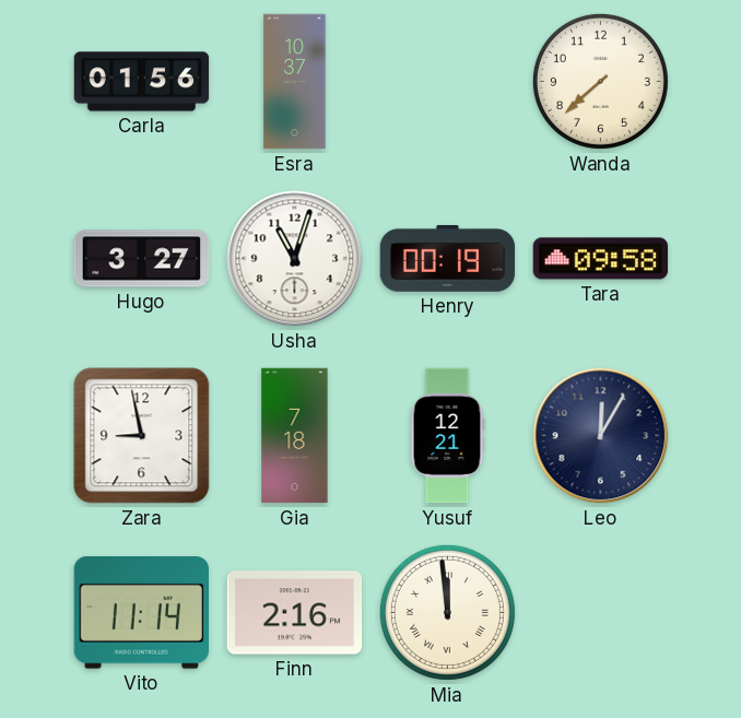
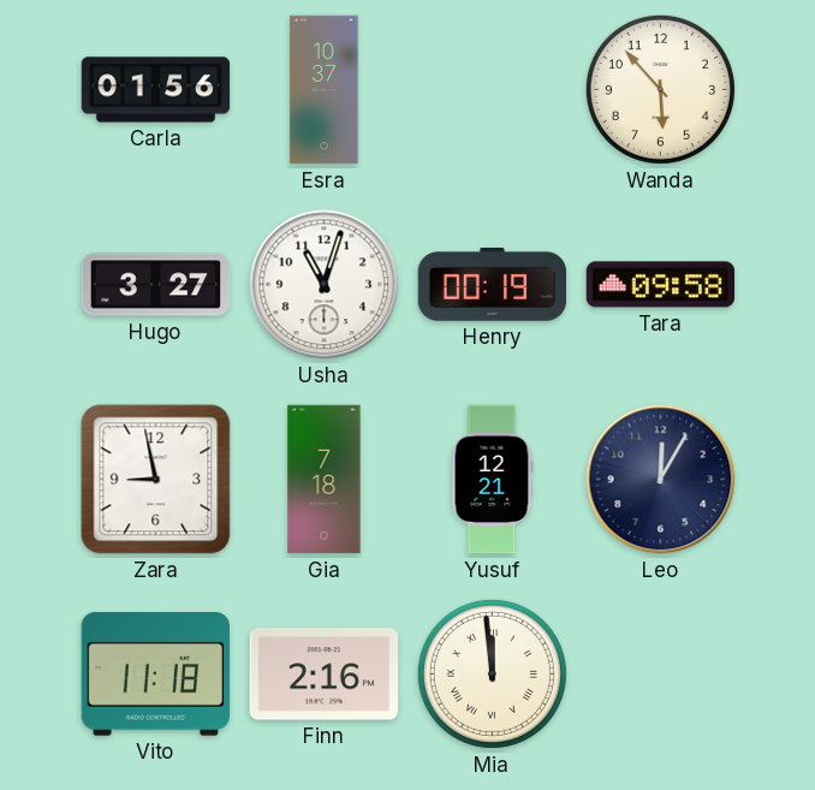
Wanda: 7:38 -> 5:53 (660, 89)
Vito: 11:14 -> 11:18 (155, 675)
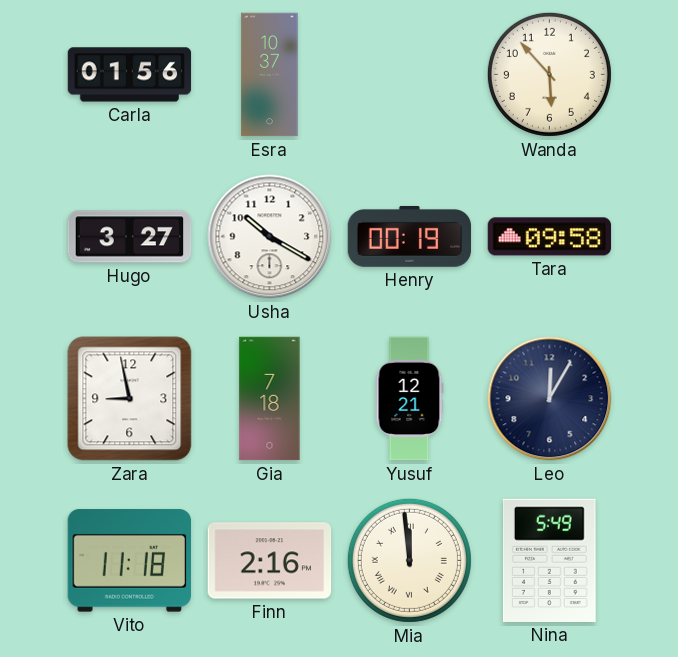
Usha: 11:03 -> 10:20 (270, 237)
Nina: none -> 5:49 (549, 560)
